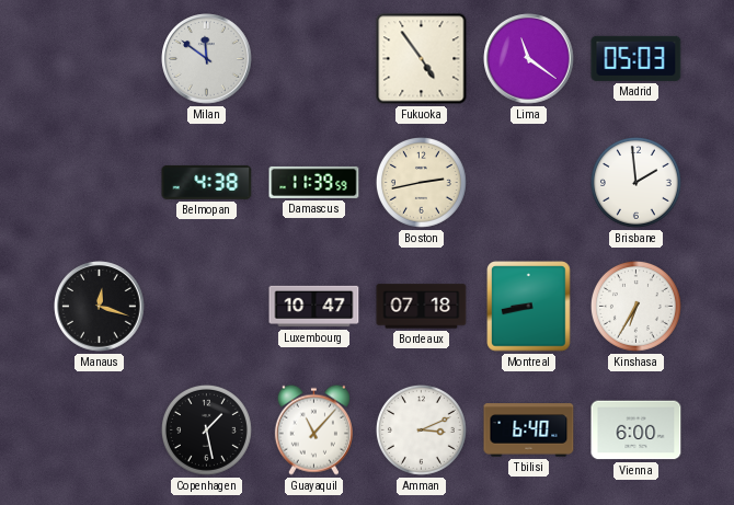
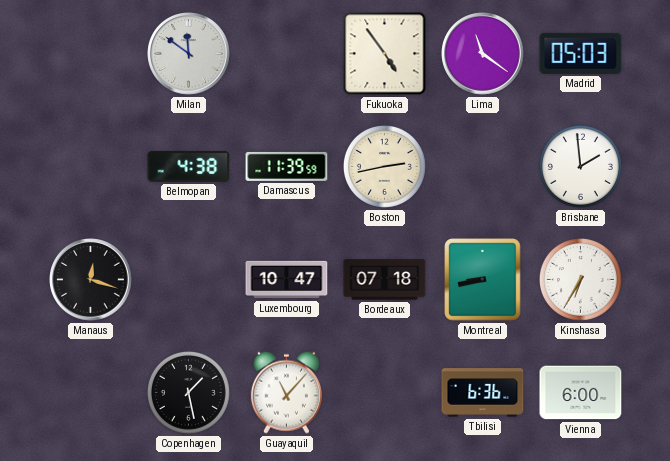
Amman: 3:11 -> none (421, 429)
Tbilisi: 6:40 -> 6:36 (483, 393)
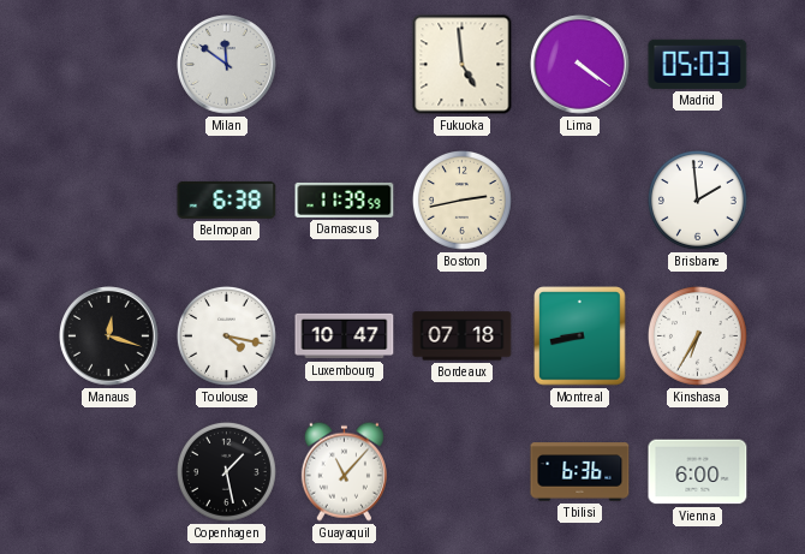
Fukuoka: 4:54 -> 4:59 (463, 65)
Lima: 11:21 -> 4:21 (580, 65)
Belmopan: 4:38 -> 6:38 (227, 199)
Toulouse: none -> 4:17 (226, 335)
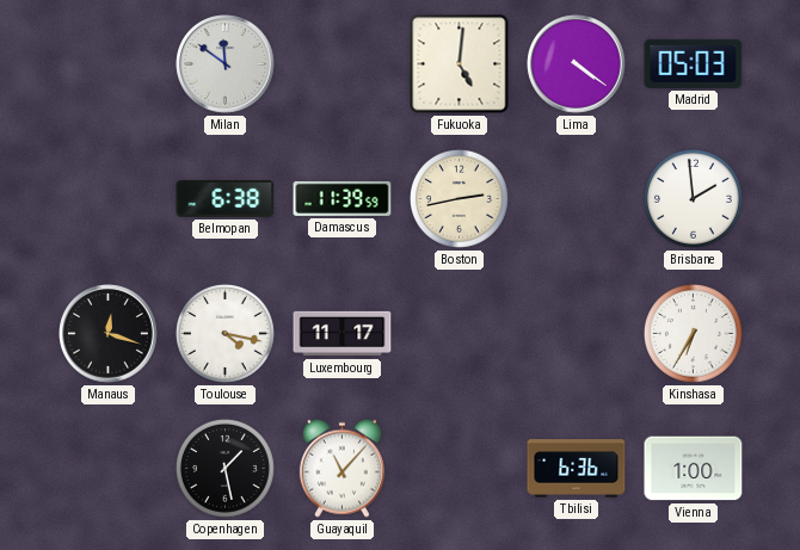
Fukuoka: 4:59 -> 5:01 (460, 64)
Luxembourg: 10:47 -> 11:17 (343, 334)
Bordeaux: 07:18 -> none (463, 336)
Montreal: 8:43 -> none (580, 336)
Vienna: 6:00 -> 1:00 (694, 469)
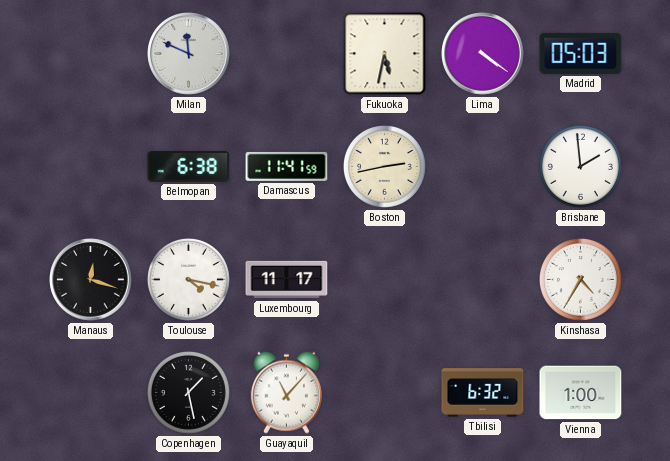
Milan: 11:51 -> 11:49 (189, 54)
Fukuoka: 5:01 -> 5:32 (385, 54)
Damascus: 11:39 -> 11:41 (287, 166)
Kinshasa: 6:35 -> 4:35 (580, 279)
Tbilisi: 6:36 -> 6:32 (483, 393)
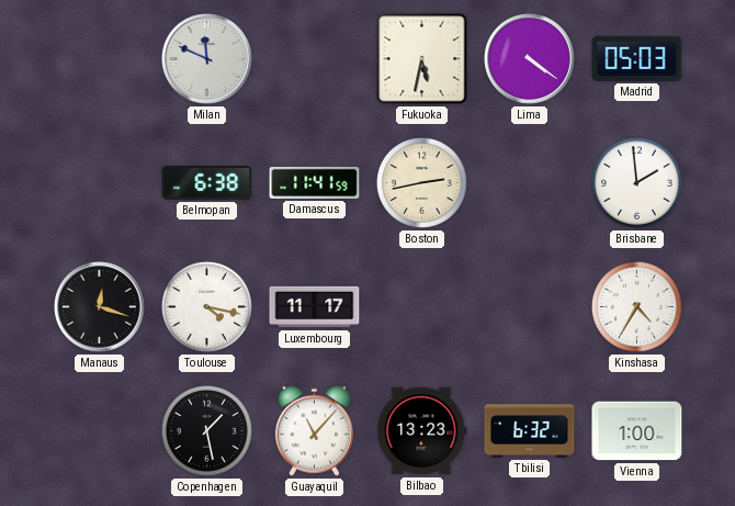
Bilbao: none -> 13:23 (422, 431)
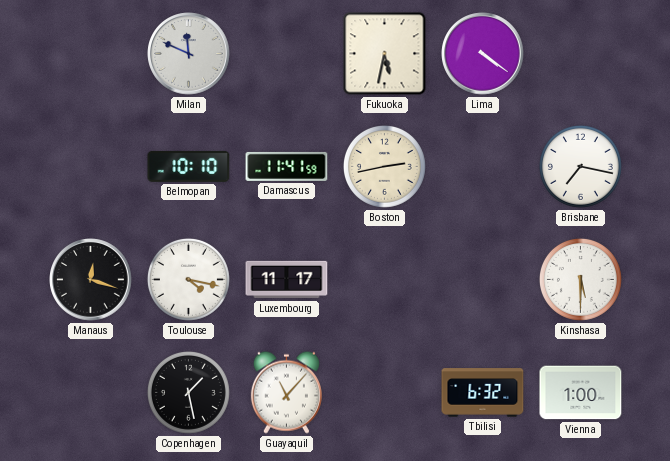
Madrid: 05:03 -> none (637, 58)
Belmopan: 6:38 -> 10:10 (189, 166)
Brisbane: 1:59 -> 7:17 (580, 166)
Kinshasa: 4:35 -> 5:30 (580, 279)
Bilbao: 13:23 -> none (422, 431)
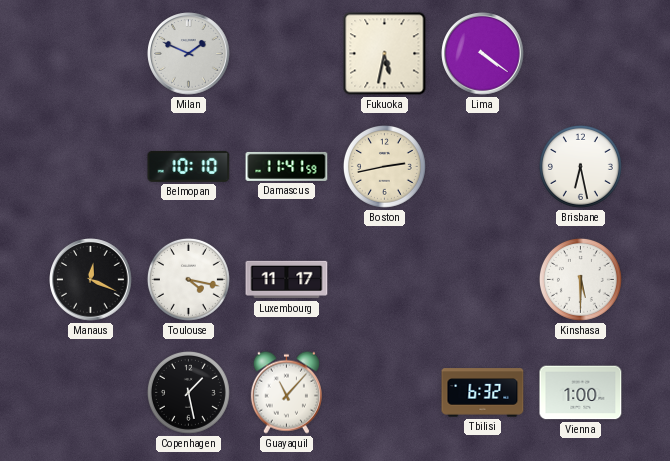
Milan: 11:49 -> 1:49 (189, 54)
Brisbane: 7:17 -> 6:28 (580, 166)
Manaus: 12:18 -> 12:19 (91, 280)
